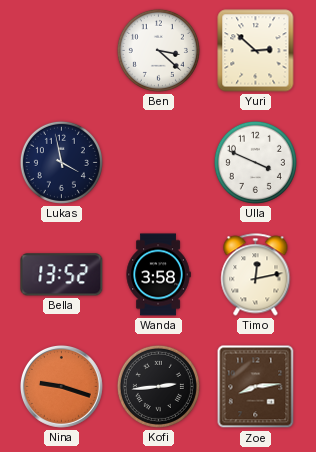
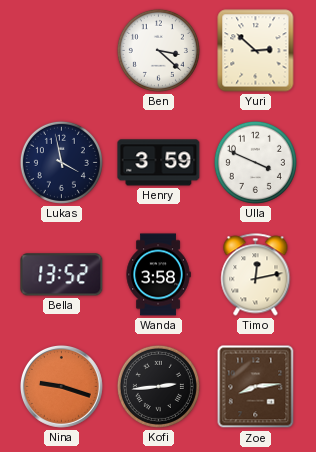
Henry: none -> 3:59 (159, 163)
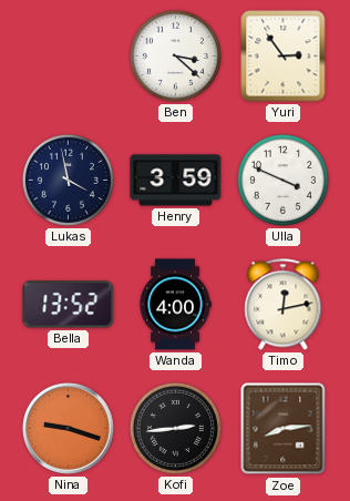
Yuri: 2:52 -> 2:54 (284, 57)
Wanda: 3:58 -> 4:00 (175, 305)
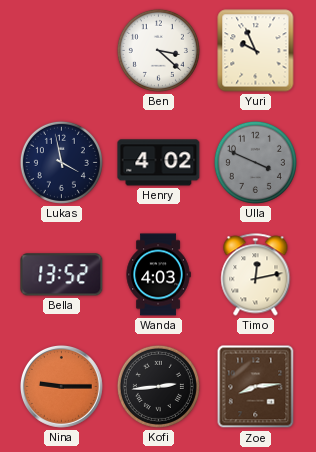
Yuri: 2:54 -> 9:56 (256, 51)
Henry: 3:59 -> 4:02 (159, 163)
Ulla dial: white -> grey (255, 162)
Wanda: 4:00 -> 4:03 (158, 275)
Nina: 9:18 -> 9:15 (61, 386)
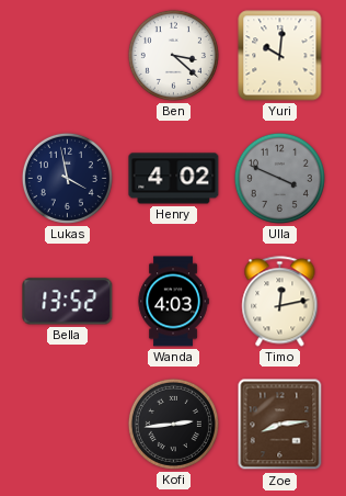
Yuri: 9:56 -> 10:01 (280, 56)
Nina: 9:15 -> none (61, 386)
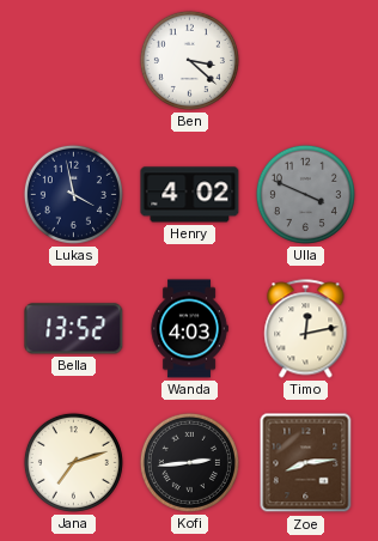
Yuri: 10:01 -> none (280, 56)
Jana: none -> 7:12 (73, 462)
